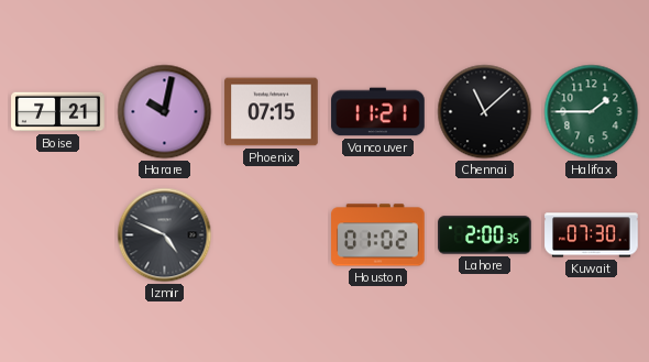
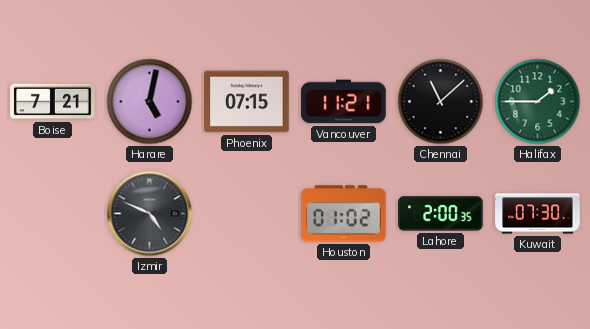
Harare: 10:02 -> 5:02 (150, 102)
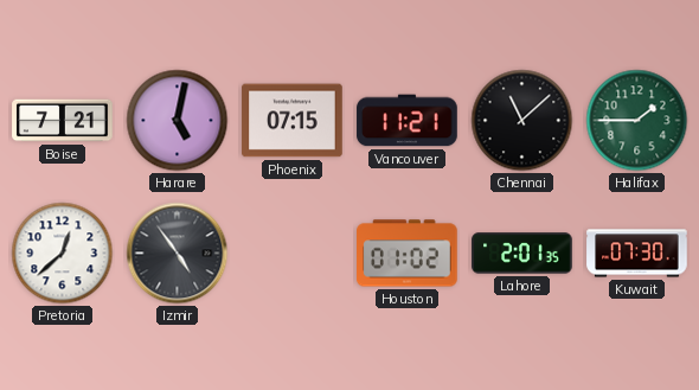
Pretoria: none -> 12:38 (63, 254)
Izmir: 4:49 -> 4:54 (178, 254)
Lahore: 2:00 -> 2:01 (522, 254)
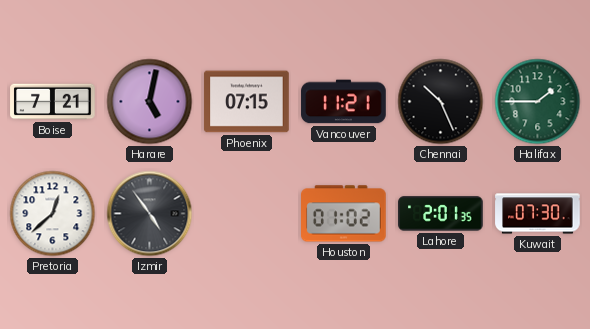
Chennai: 11:08 -> 10:26 (441, 102)
